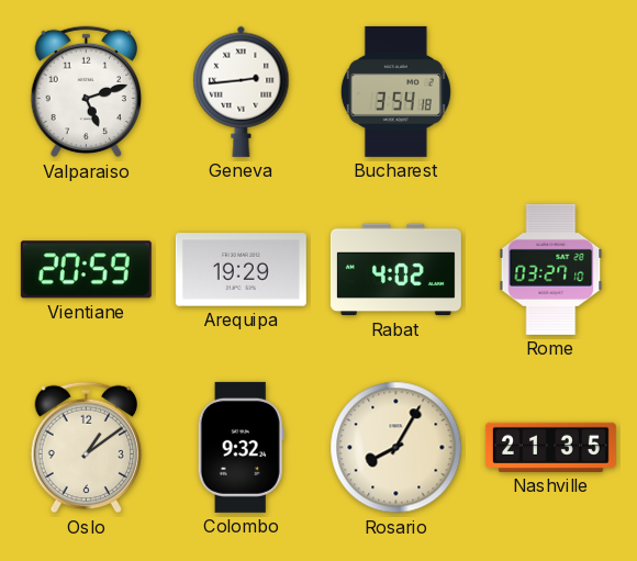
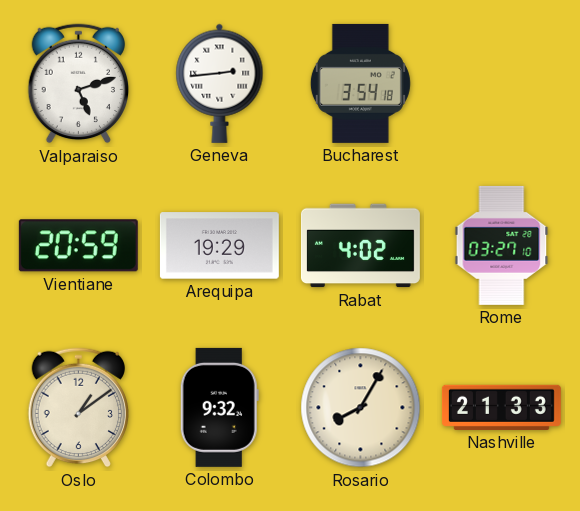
Nashville: 21:35 -> 21:33 (501, 407)
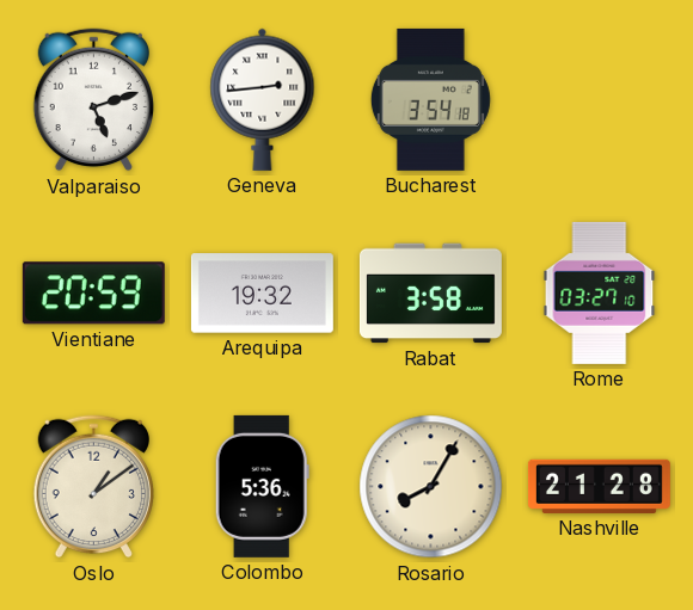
Arequipa: 19:29 -> 19:32 (262, 294)
Rabat: 4:02 -> 3:58 (430, 294)
Colombo: 9:32 -> 5:36 (262, 486)
Nashville: 21:33 -> 21:28 (599, 486)
